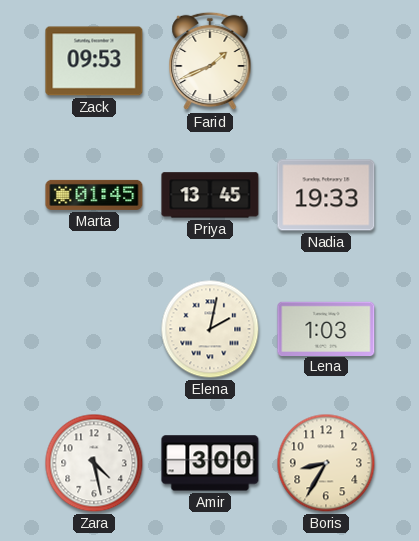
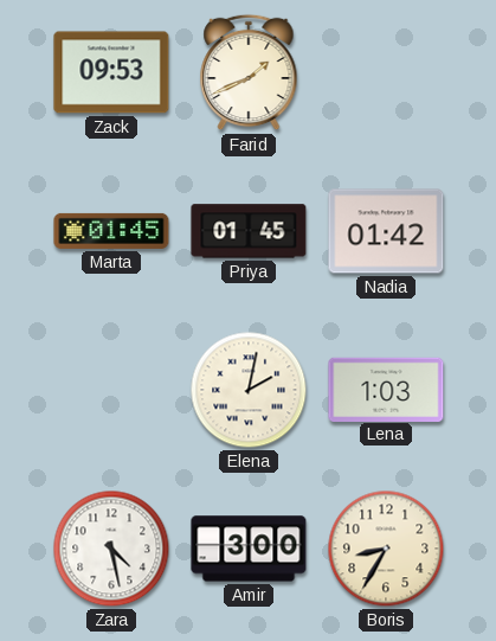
Priya: 13:45 -> 01:45 (249, 231)
Nadia: 19:33 -> 01:42 (386, 231)
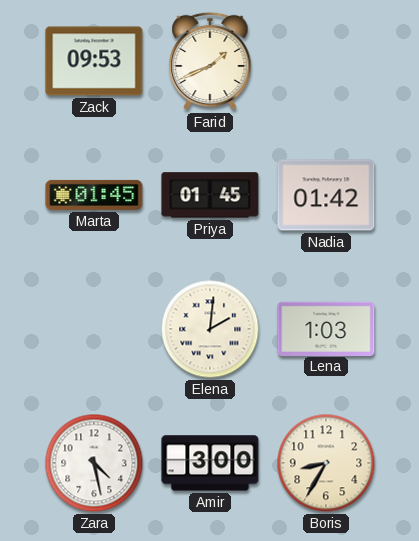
Elena: 2:02 -> 2:01 (210, 329)
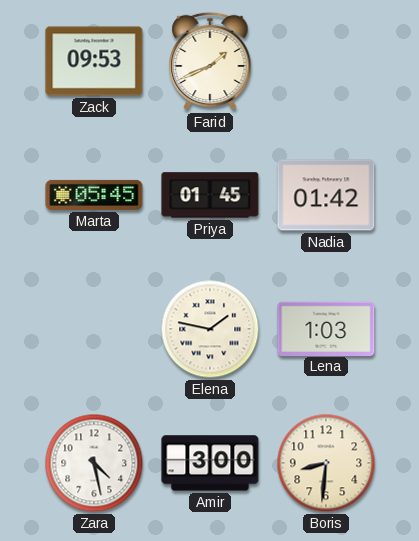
Marta: 01:45 -> 05:45 (94, 195)
Elena: 2:01 -> 1:47 (210, 329)
Boris: 8:35 -> 8:31 (326, 463)
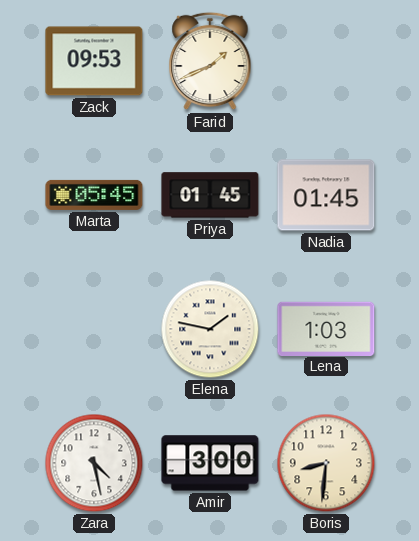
Nadia: 01:42 -> 01:45 (326, 195)
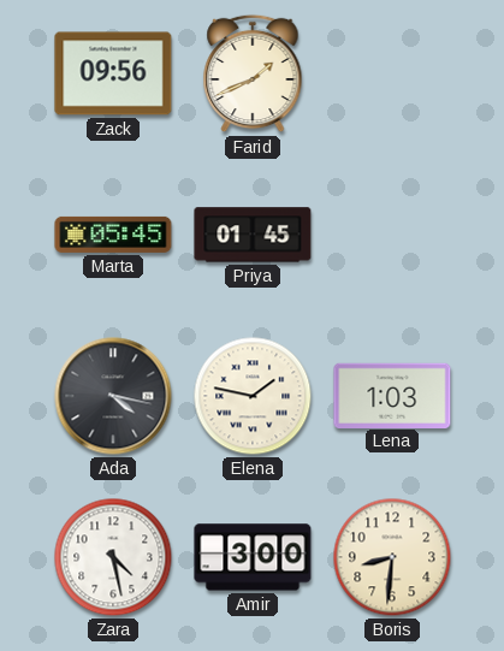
Zack: 09:53 -> 09:56 (113, 73)
Nadia: 01:45 -> none (326, 195)
Ada: none -> 4:17 (113, 396)
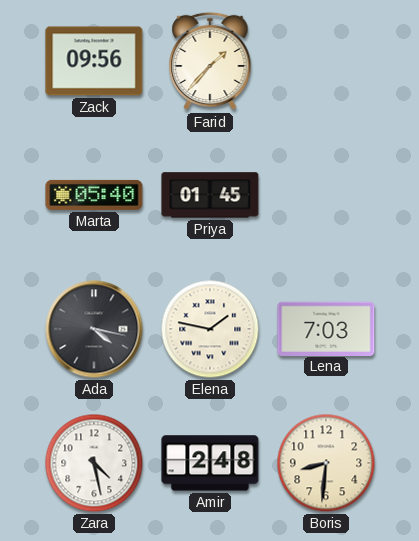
Farid: 1:41 -> 1:37 (210, 61)
Marta: 05:45 -> 05:40 (94, 195)
Lena: 1:03 -> 7:03 (326, 328)
Amir: 3:00 -> 2:48 (210, 463)
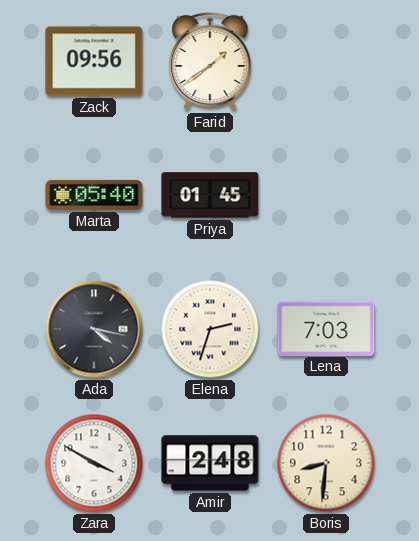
Farid: 1:37 -> 1:39 (210, 61)
Elena: 1:47 -> 2:33 (210, 329)
Zara: 4:28 -> 3:50 (94, 463)
